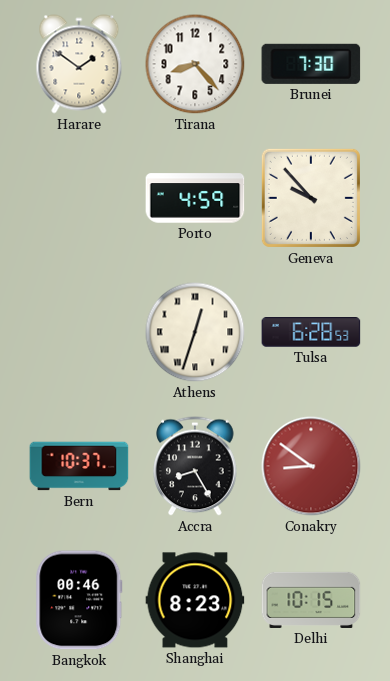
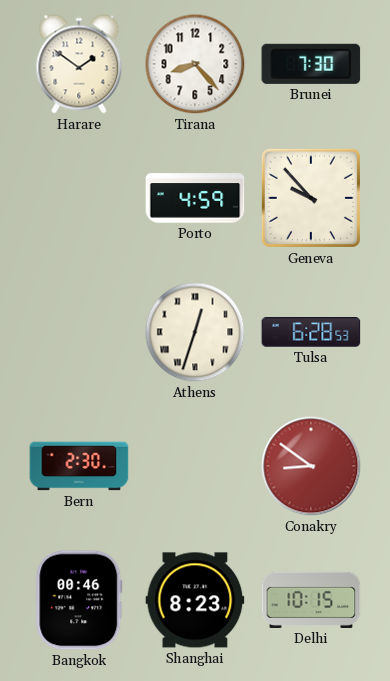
Bern: 10:37 -> 2:30 (79, 466)
Accra: 8:25 -> none (195, 466)
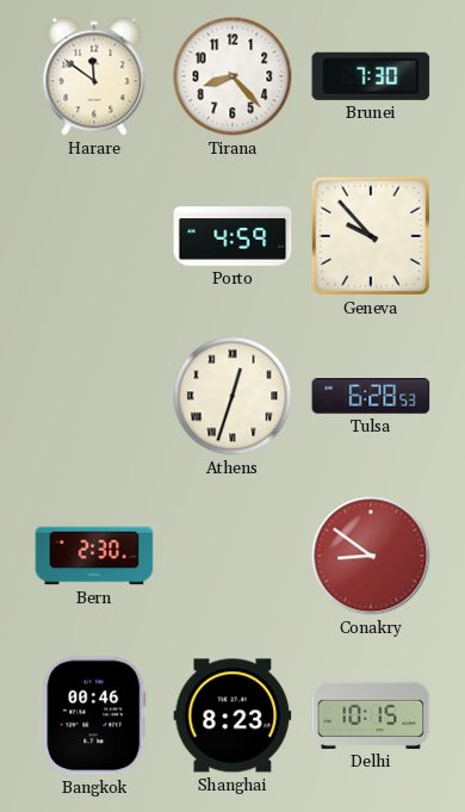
Harare: 1:51 -> 11:51 (94, 76)
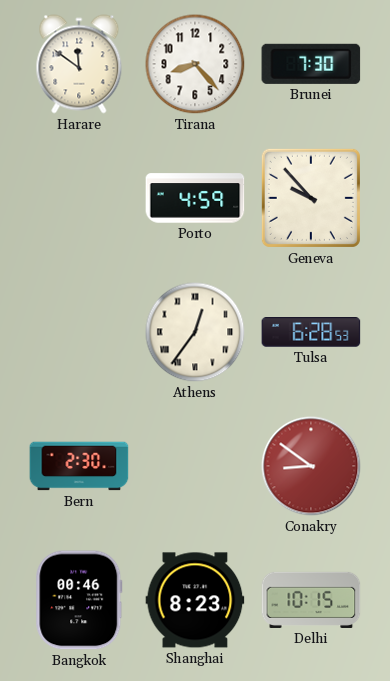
Athens: 12:33 -> 12:36 (195, 332)
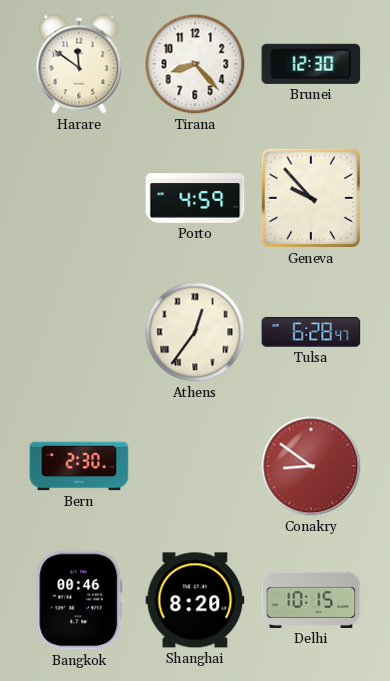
Brunei: 7:30 -> 12:30 (311, 64)
Tulsa: 6:28:53 -> 6:28:47 (311, 333)
Shanghai: 8:23 -> 8:20 (195, 600)
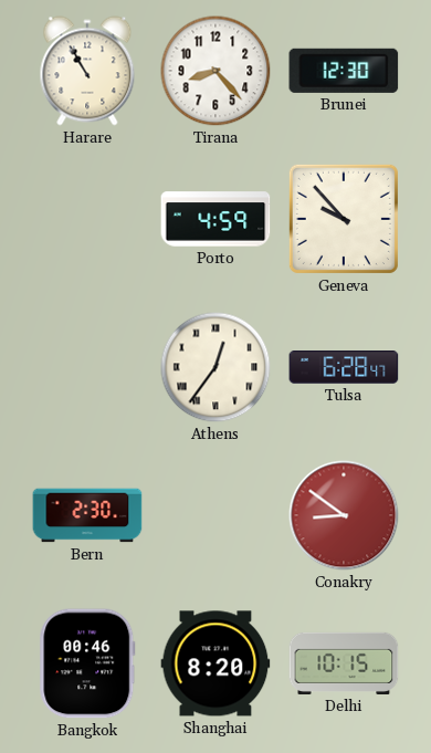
Harare: 11:51 -> 10:55 (87, 71)
